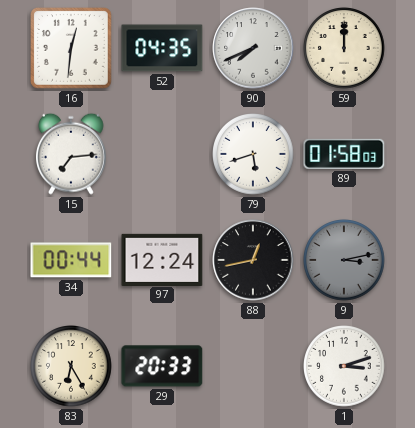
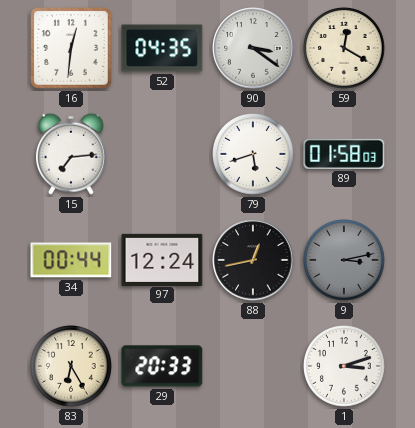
90: 7:41 -> 3:21 (253, 48)
59: 12:00 -> 12:20 (344, 48)
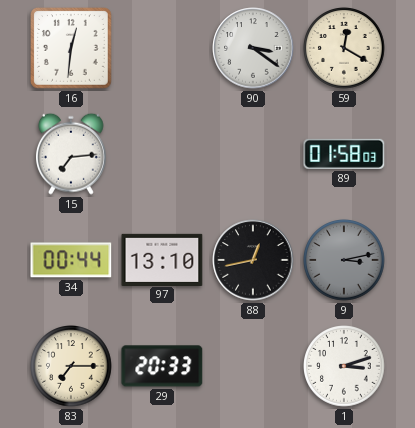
52: 04:35 -> none (162, 48)
79: 5:42 -> none (253, 154)
97: 12:24 -> 13:10 (162, 259)
83: 6:25 -> 7:15 (71, 366)
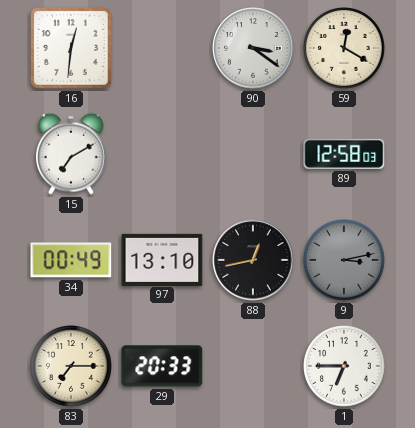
15: 7:14 -> 7:10 (71, 154)
89: 01:58 -> 12:58 (344, 154)
34: 00:44 -> 00:49 (71, 260)
1: 3:12 -> 6:45 (344, 366)
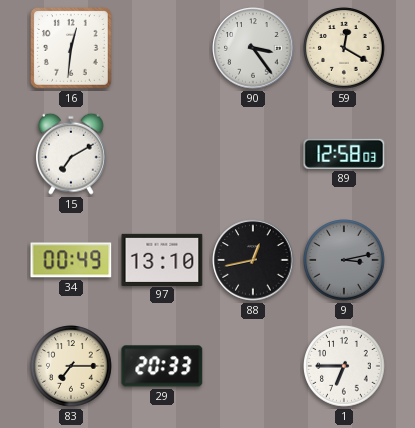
90: 3:21 -> 3:24 (253, 48)
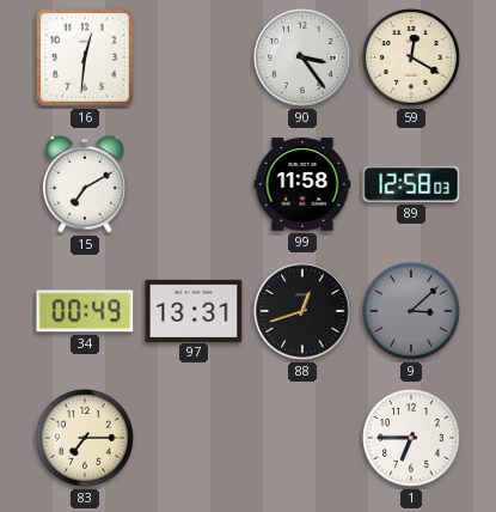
99: none -> 11:58 (302, 184)
97: 13:10 -> 13:31 (194, 310)
88: 12:43 -> 12:42 (302, 311)
9: 3:13 -> 3:08 (411, 311)
29: 20:33 -> none (162, 366)
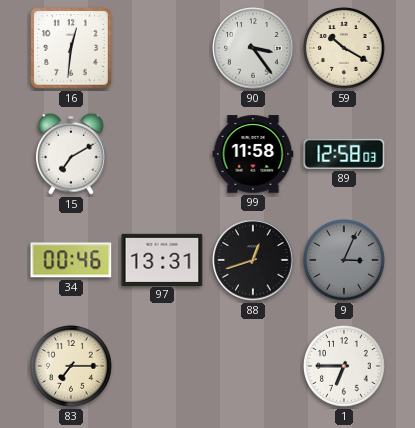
59: 12:20 -> 10:20 (344, 48)
34: 00:49 -> 00:46 (71, 260)
9: 3:08 -> 3:04 (344, 260)
